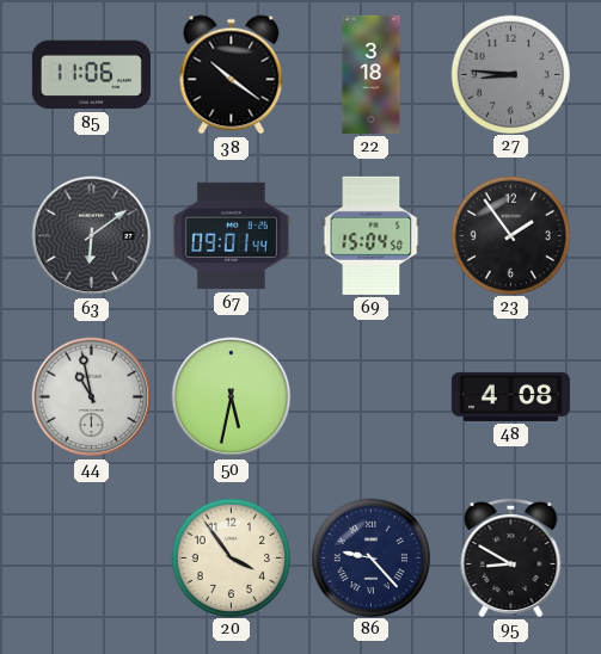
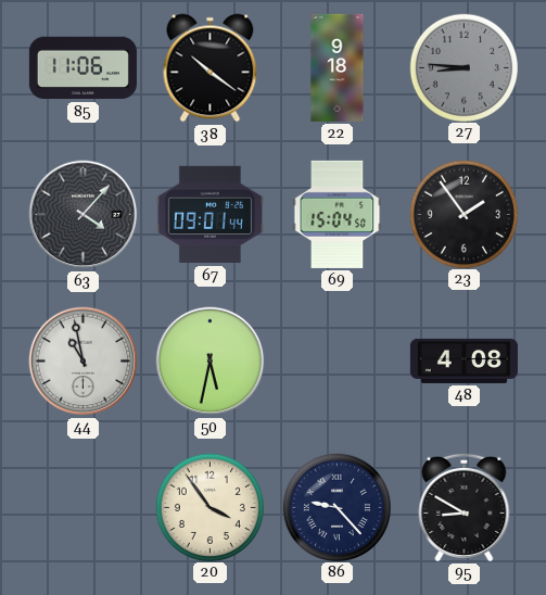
22: 3:18 -> 9:18 (338, 67)
63: 6:09 -> 4:07 (84, 215)
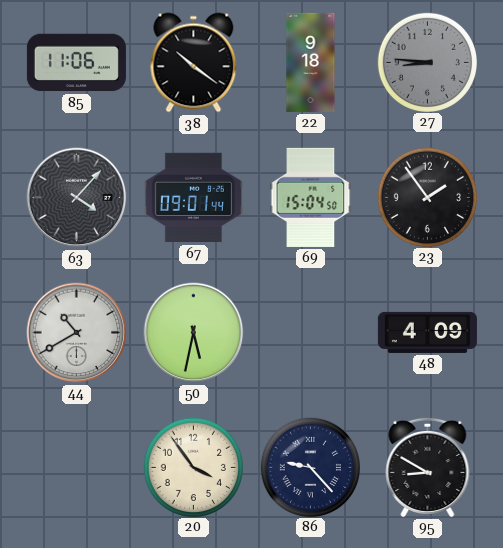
44: 10:58 -> 10:40 (77, 333)
48: 4:08 -> 4:09 (427, 332)
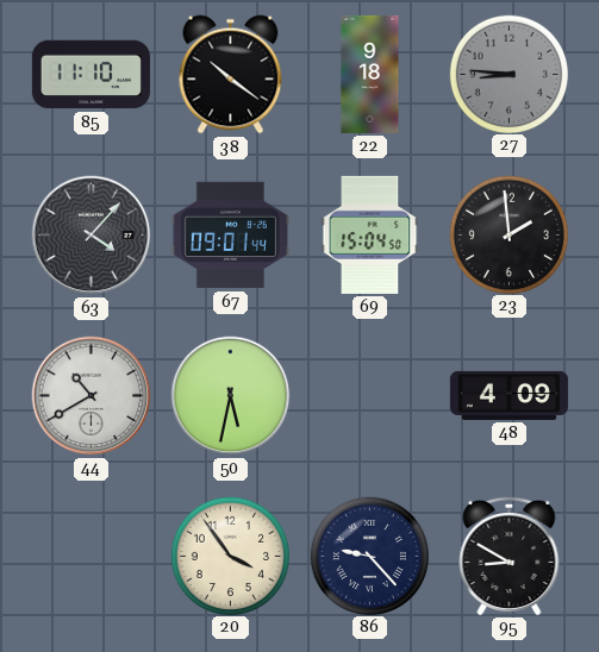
85: 11:06 -> 11:10 (91, 75)
23: 1:54 -> 1:59 (508, 234)
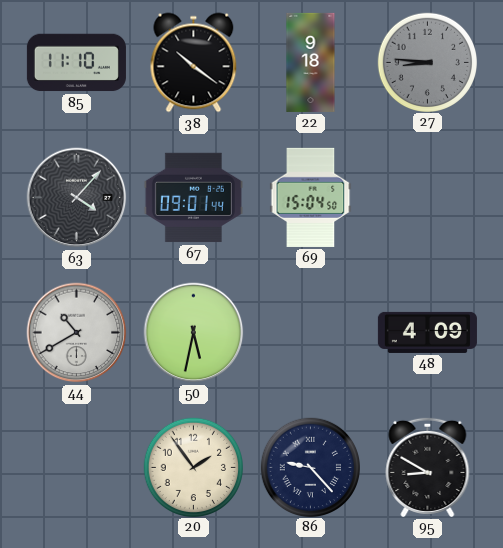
23: 1:59 -> none (508, 234)
20: 3:54 -> 1:54 (193, 467)
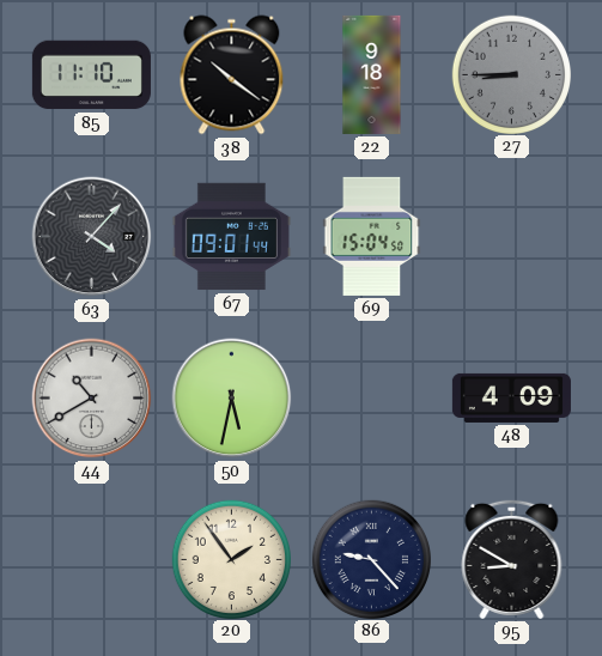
27: 8:46 -> 8:45 (511, 74)
